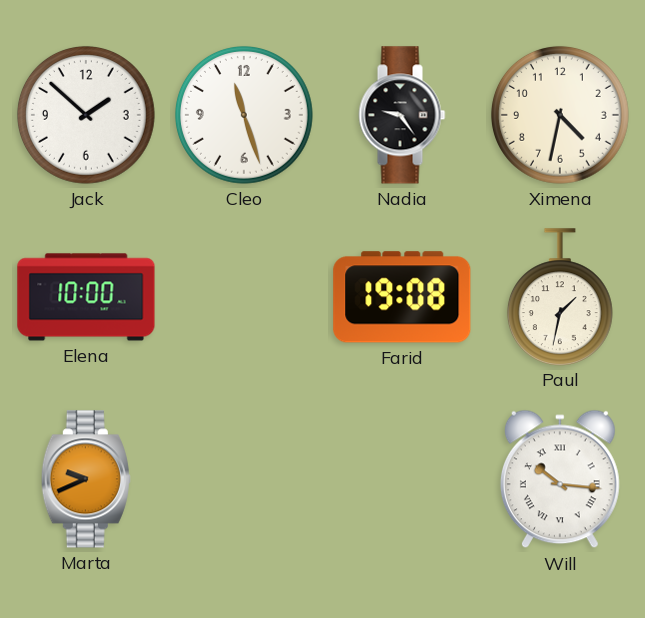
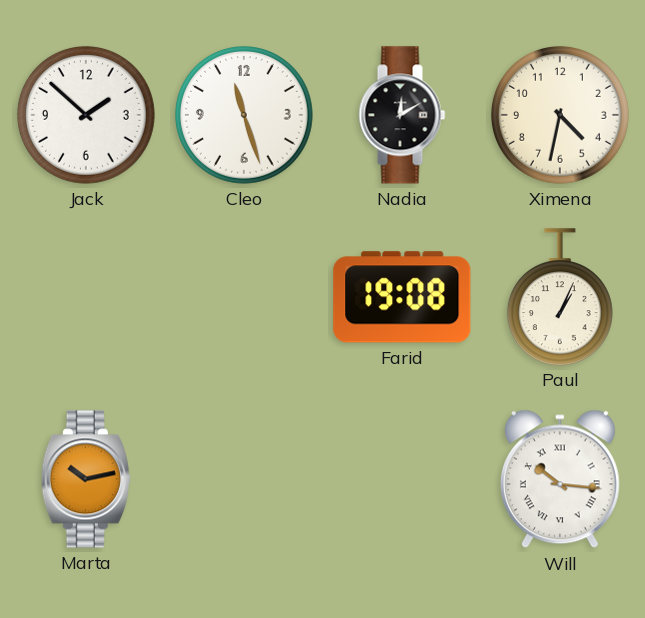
Nadia: 9:24 -> 12:10 (402, 115)
Elena: 10:00 -> none (86, 297)
Paul: 1:32 -> 1:04 (560, 297)
Marta: 9:41 -> 10:13 (86, 479)
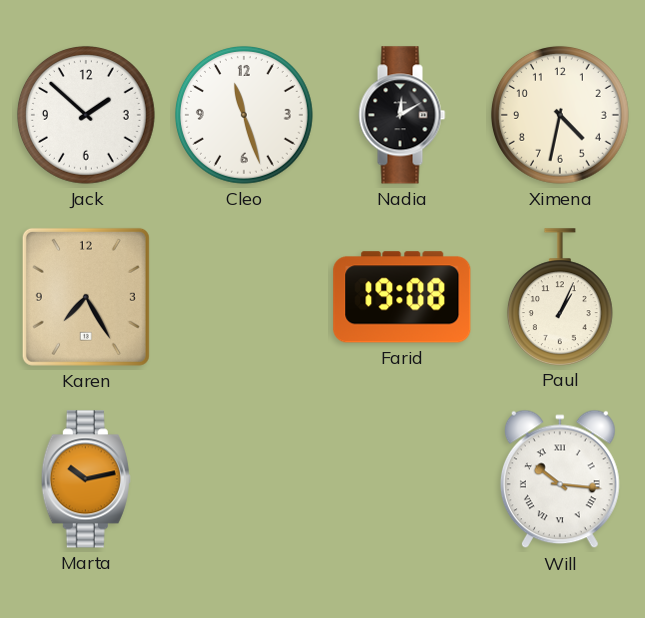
Karen: none -> 7:25 (86, 297)
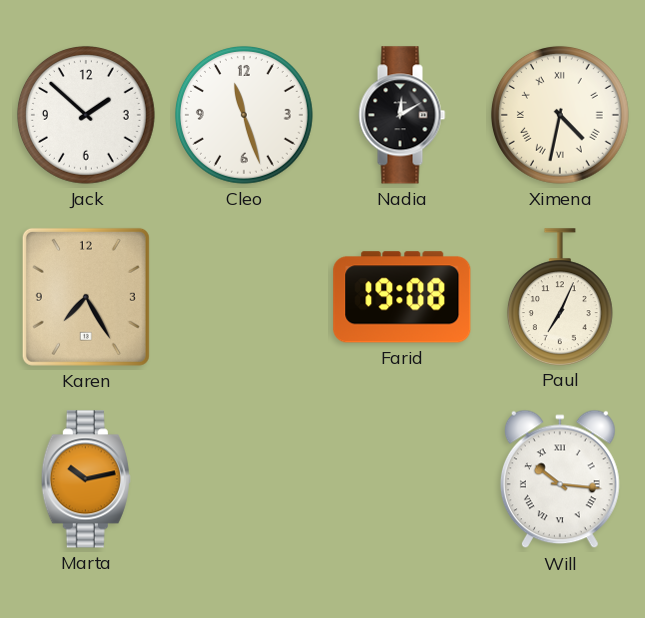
Ximena numerals: Arabic -> Roman (560, 115)
Paul: 1:04 -> 7:04 (560, 297)
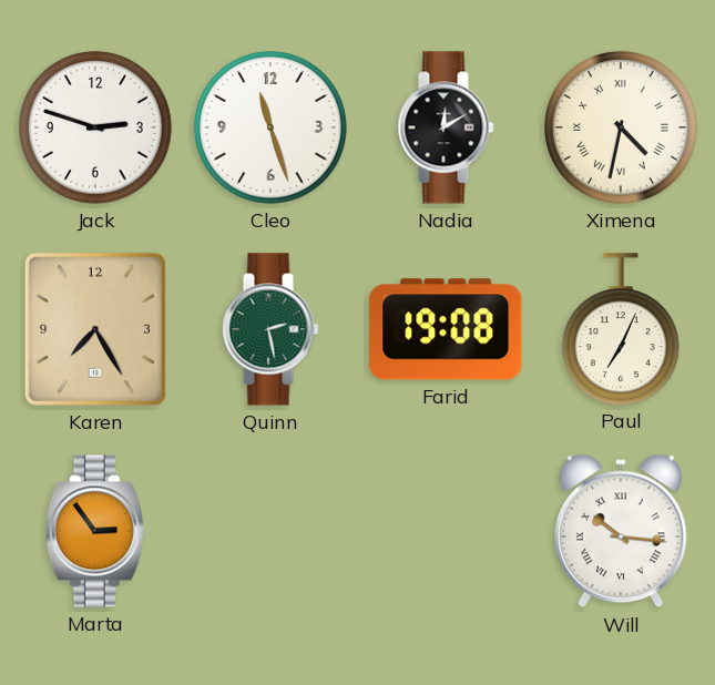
Jack: 1:52 -> 2:48 (95, 127)
Quinn: none -> 2:28 (270, 329)
Marta: 10:13 -> 2:54 (95, 531)
